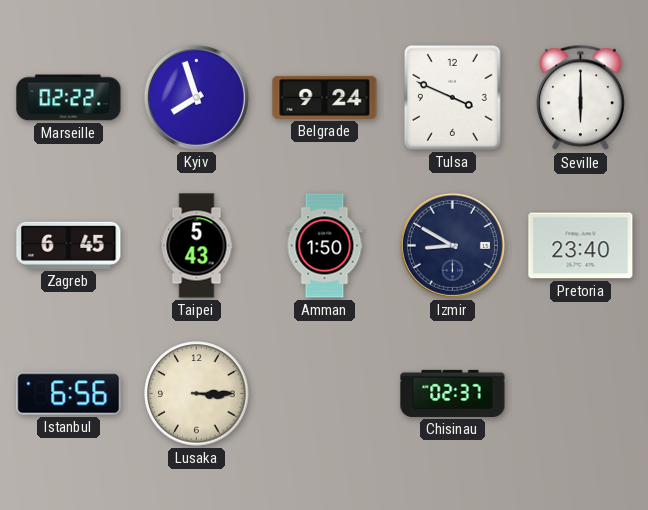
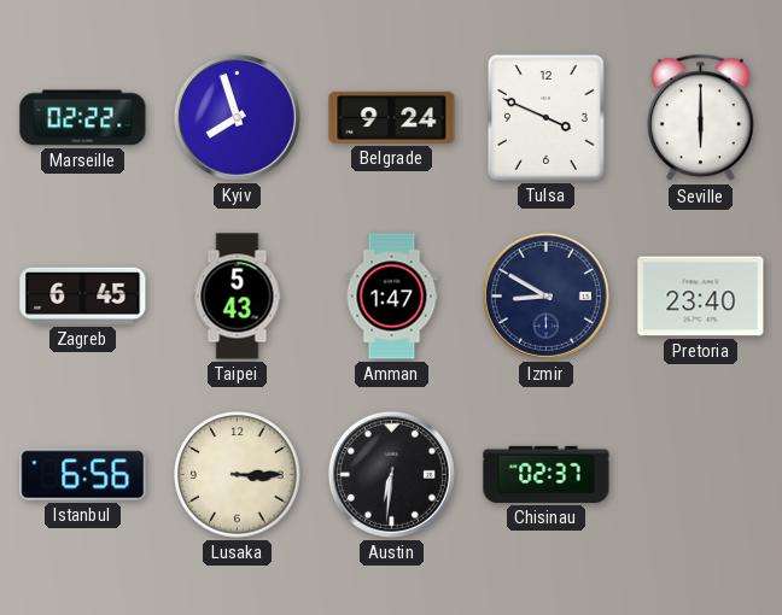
Amman: 1:50 -> 1:47 (392, 297)
Austin: none -> 6:31 (391, 474)
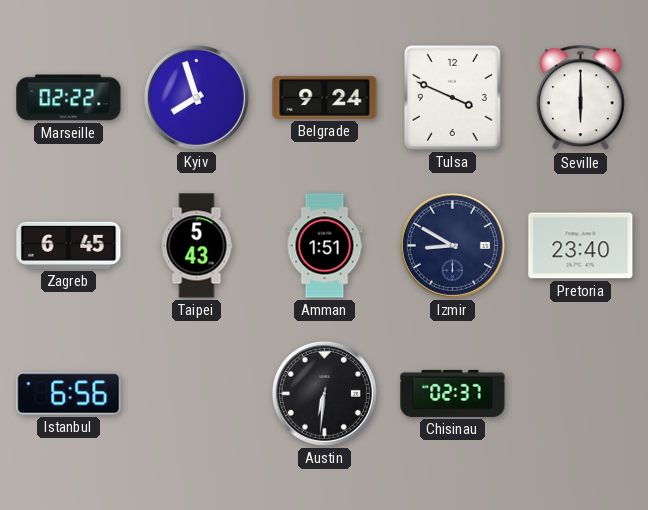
Amman: 1:47 -> 1:51 (325, 246)
Lusaka: 3:15 -> none (238, 475)
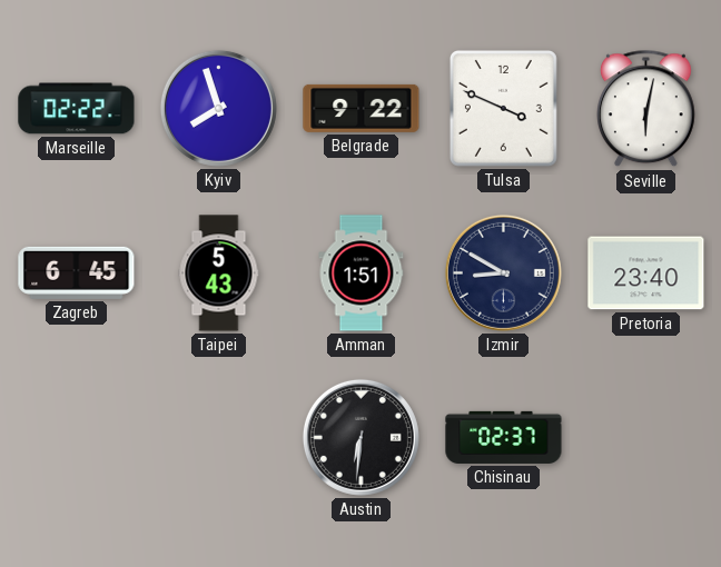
Belgrade: 9:24 -> 9:22 (362, 108)
Seville: 6:00 -> 6:02 (646, 109)
Istanbul: 6:56 -> none (69, 394)
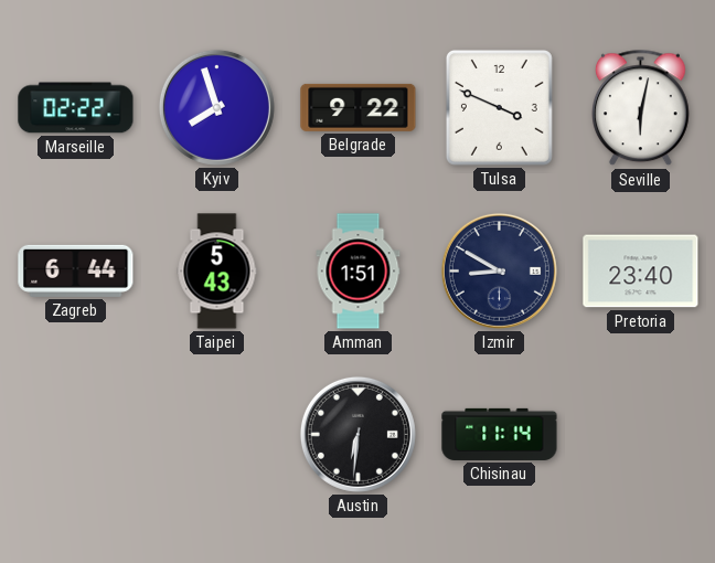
Zagreb: 6:45 -> 6:44 (76, 270)
Chisinau: 02:37 -> 11:14 (500, 434)
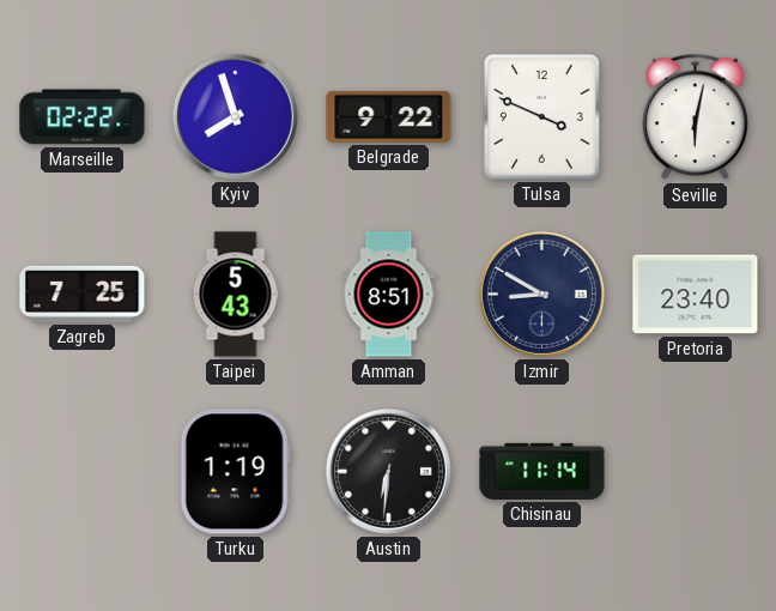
Zagreb: 6:44 -> 7:25 (83, 294)
Amman: 1:51 -> 8:51 (389, 295)
Turku: none -> 1:19 (235, 472)
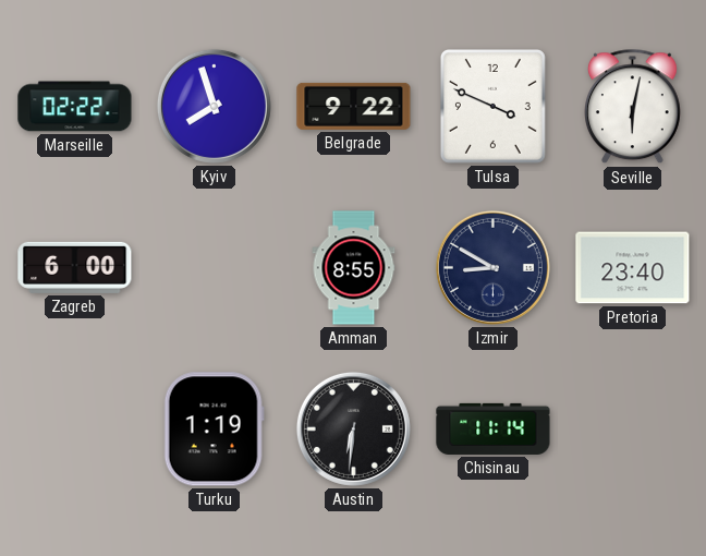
Zagreb: 7:25 -> 6:00 (75, 267)
Taipei: 5:43 -> none (236, 295)
Amman: 8:51 -> 8:55 (354, 268)
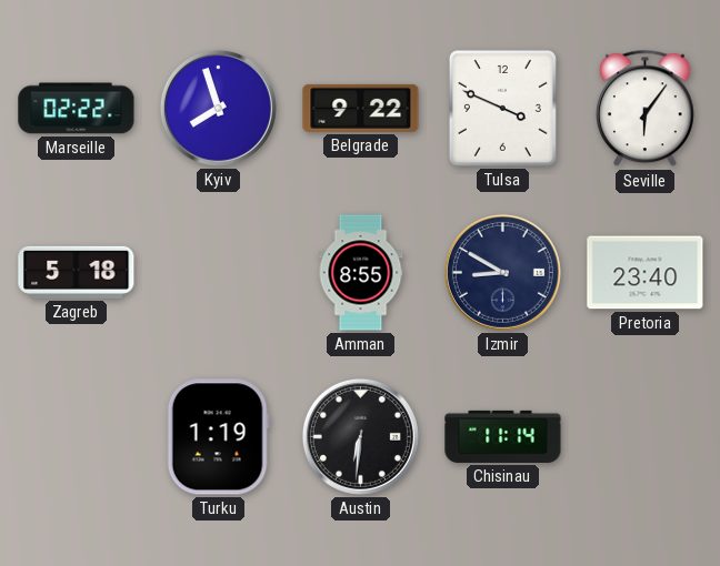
Seville: 6:02 -> 6:06 (646, 109)
Zagreb: 6:00 -> 5:18 (77, 272)
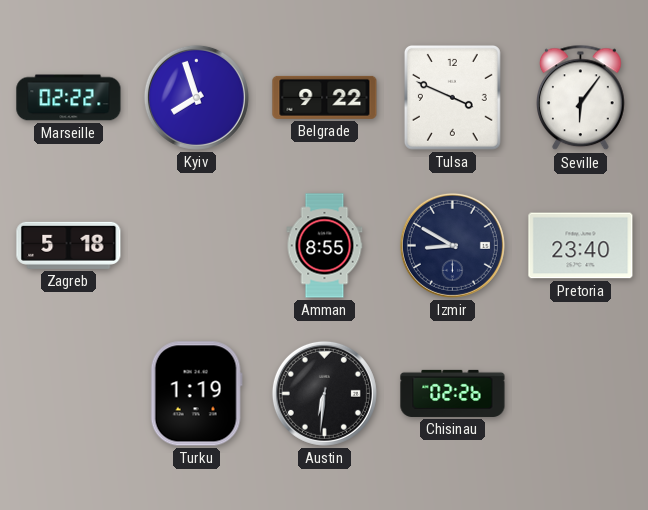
Chisinau: 11:14 -> 02:26 (453, 393)
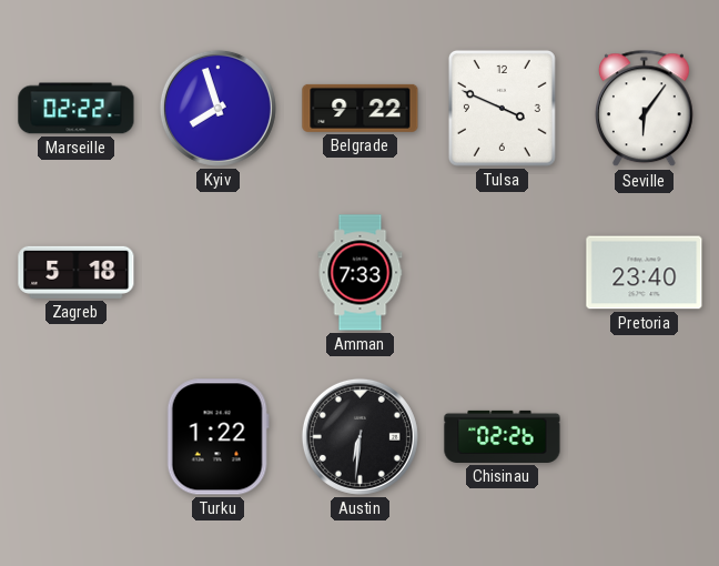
Amman: 8:55 -> 7:33 (361, 273)
Izmir: 8:50 -> none (452, 245)
Turku: 1:19 -> 1:22 (217, 437)
